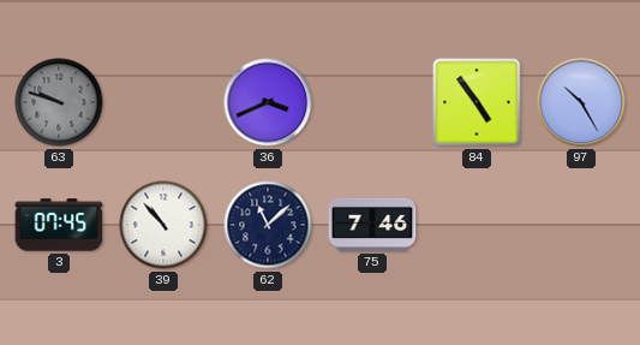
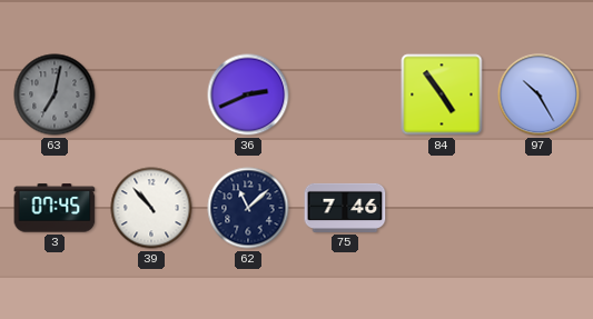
63: 9:48 -> 7:02 (55, 94)
36: 3:41 -> 2:41 (248, 94)
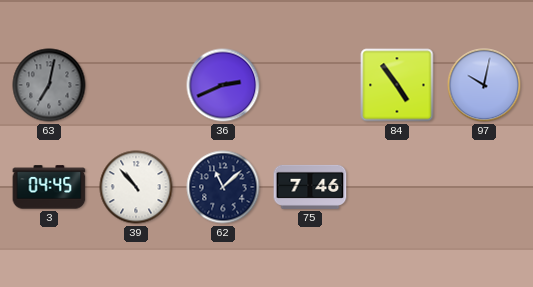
97: 10:25 -> 10:02 (484, 85)
3: 07:45 -> 04:45 (49, 187)
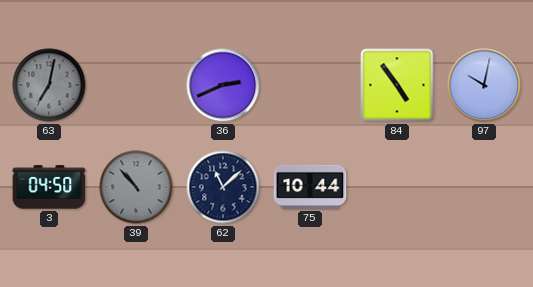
3: 04:45 -> 04:50 (49, 187)
39 dial: white -> grey (136, 187)
75: 7:46 -> 10:44 (310, 187)
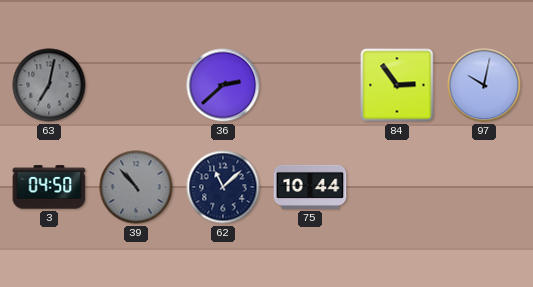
36: 2:41 -> 2:38 (223, 85)
84: 4:54 -> 2:54 (397, 85)
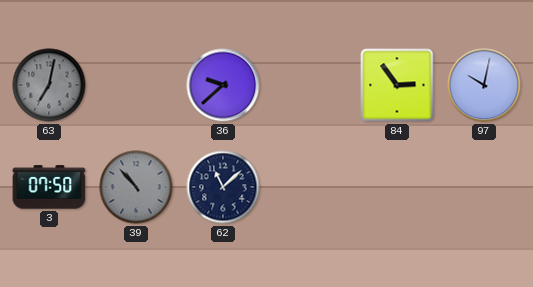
36: 2:38 -> 9:38 (223, 85)
3: 04:50 -> 07:50 (49, 187)
75: 10:44 -> none (310, 187)
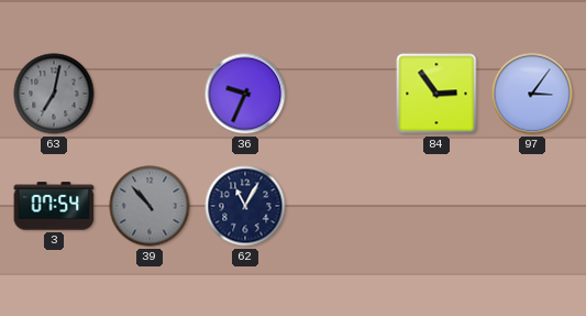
36: 9:38 -> 9:34 (245, 94)
97: 10:02 -> 3:06 (532, 94)
3: 07:50 -> 07:54 (54, 206)
62: 11:08 -> 11:05 (245, 206)
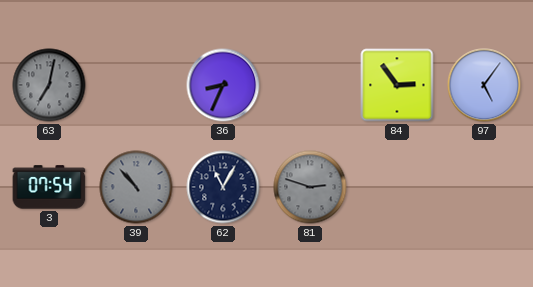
36: 9:34 -> 8:34 (223, 85)
97: 3:06 -> 5:06 (484, 85)
81: none -> 2:48 (310, 187)
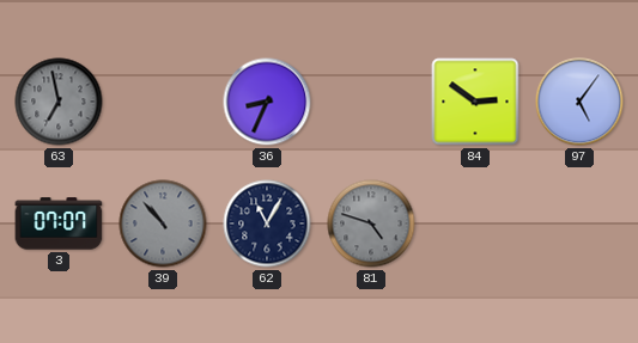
63: 7:02 -> 6:58 (59, 102)
84: 2:54 -> 2:51 (475, 102)
3: 07:54 -> 07:07 (59, 223)
81: 2:48 -> 4:48 (371, 223)
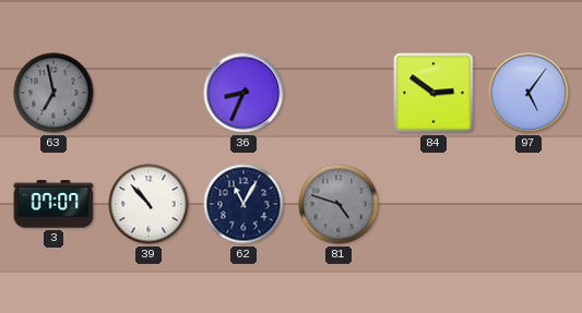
39 dial: grey -> white (149, 204)
